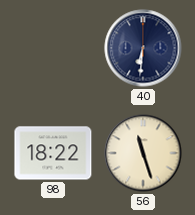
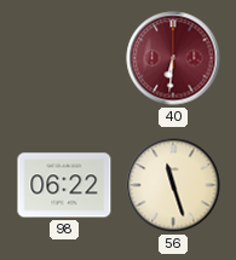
40 dial: navy -> burgundy (173, 58)
98: 18:22 -> 06:22 (64, 185)
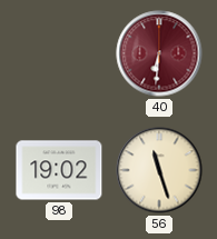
98: 06:22 -> 19:02 (59, 170)
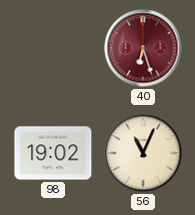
40: 6:31 -> 6:27 (143, 48)
56: 11:27 -> 11:04 (143, 153)
